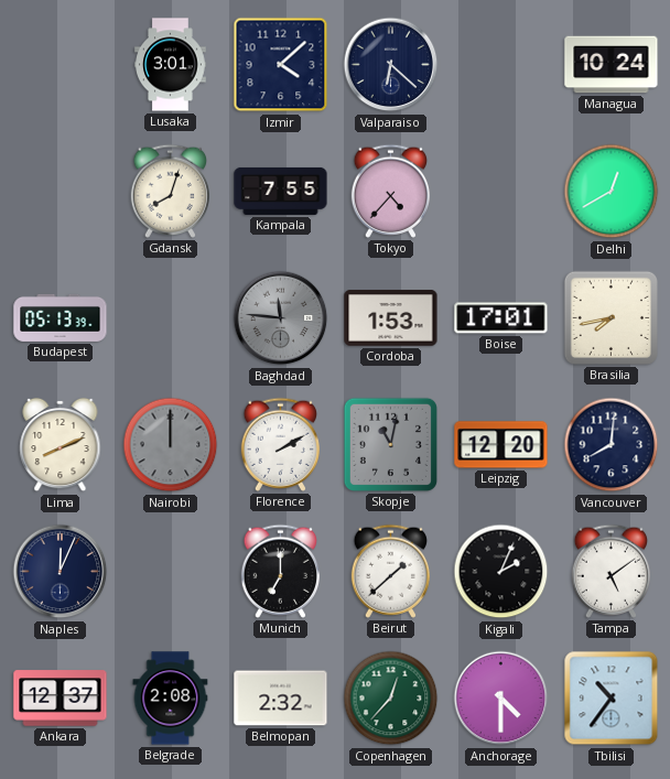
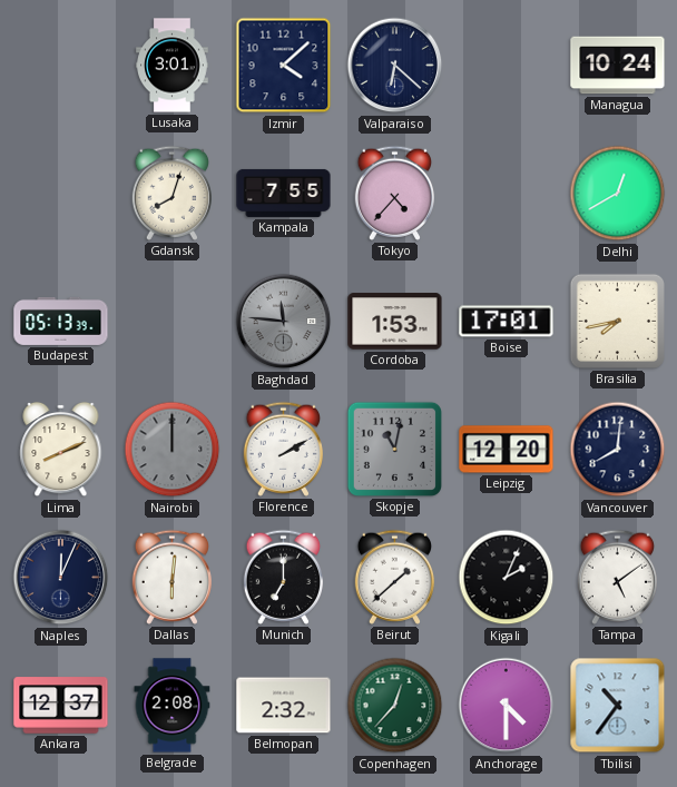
Dallas: none -> 6:01 (171, 577)
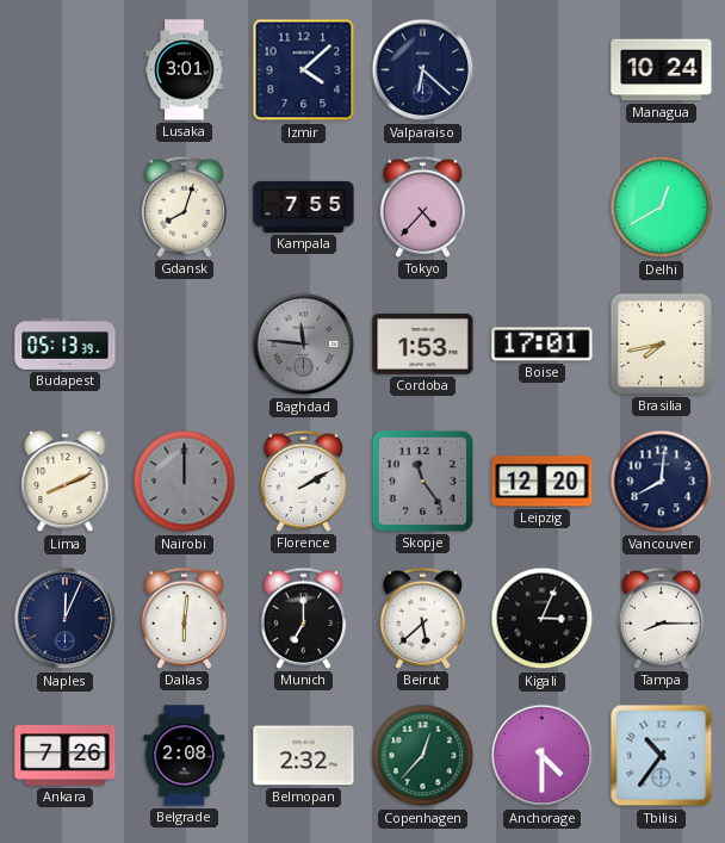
Skopje: 11:02 -> 11:24 (422, 481)
Beirut: 1:38 -> 5:38 (422, 618)
Kigali: 2:04 -> 3:04 (543, 619)
Tampa: 5:09 -> 8:15 (661, 618)
Ankara: 12:37 -> 7:26 (66, 756)
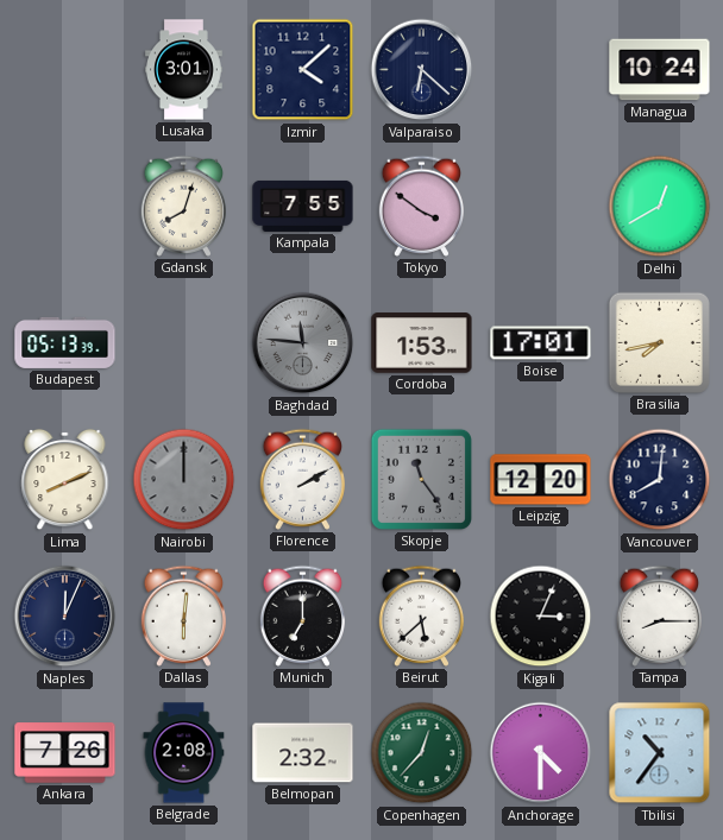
Tokyo: 4:37 -> 3:51 (421, 206)
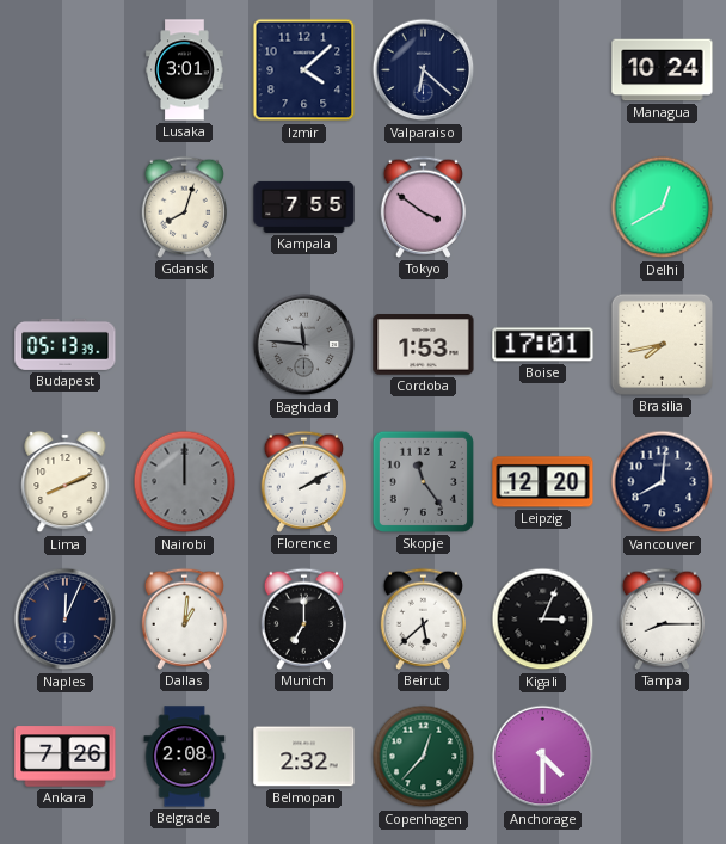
Dallas: 6:01 -> 1:01 (184, 618)
Tbilisi: 10:36 -> none (660, 753)
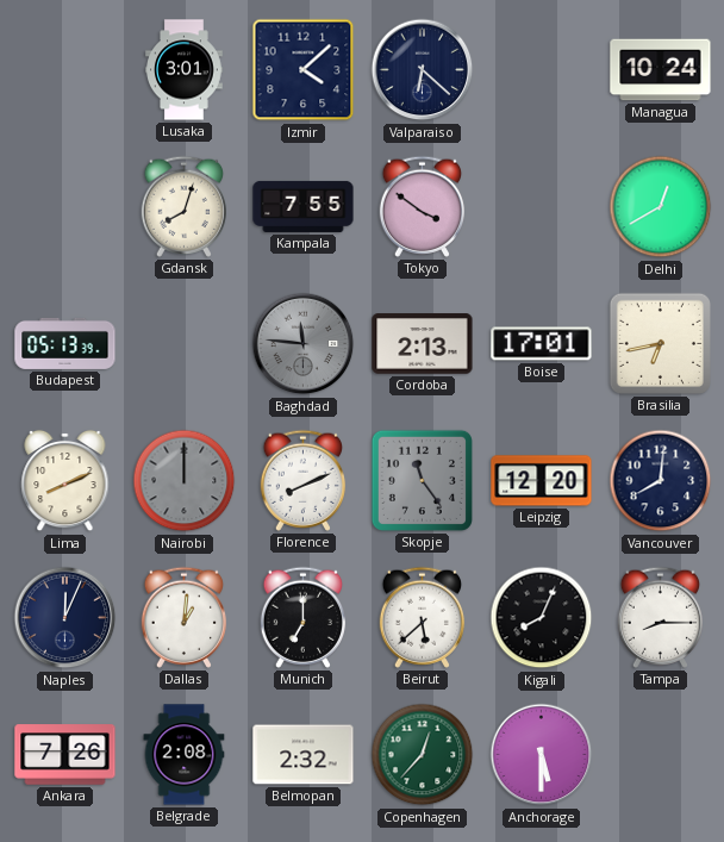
Cordoba: 1:53 -> 2:13 (423, 344)
Brasilia: 7:43 -> 6:43 (660, 343)
Florence: 2:10 -> 8:11 (302, 480)
Kigali: 3:04 -> 8:04 (542, 618)
Anchorage: 4:30 -> 5:30 (542, 755)
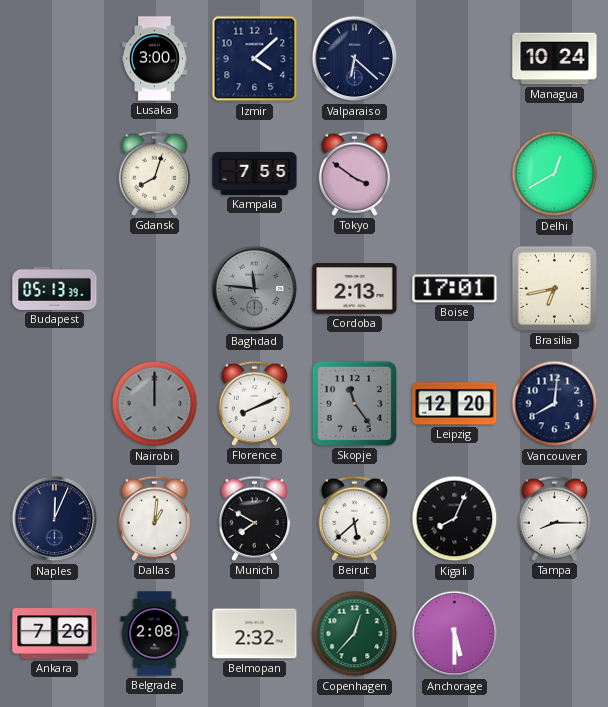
Lusaka: 3:01 -> 3:00 (155, 59)
Lima: 8:11 -> none (65, 481)
Munich: 7:00 -> 7:50 (254, 518)
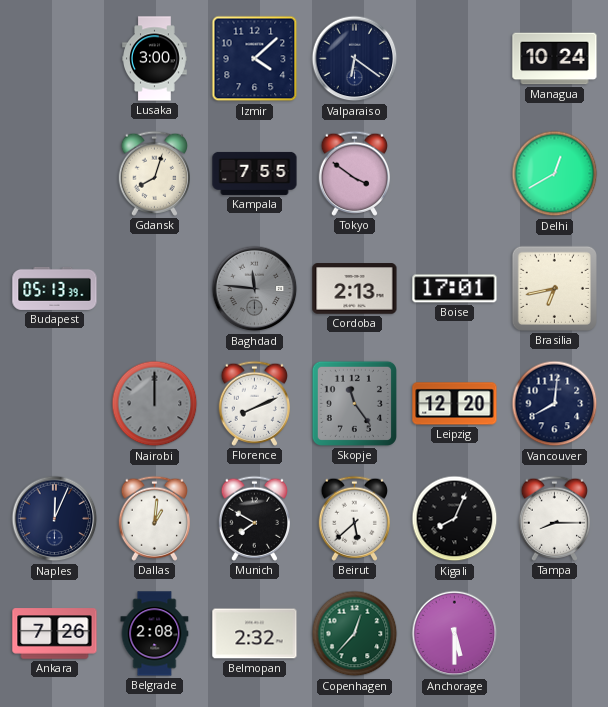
Valparaiso: 6:22 -> 6:21 (355, 59)
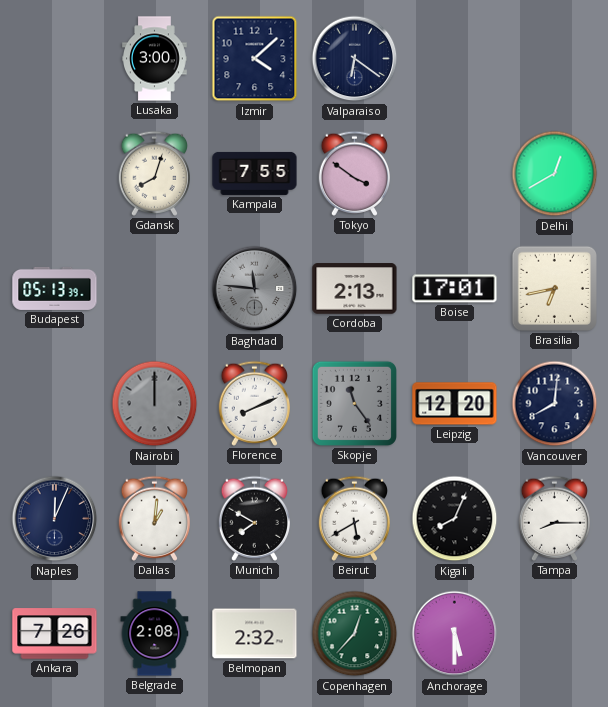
Managua: 10:24 -> none (555, 59)
Beirut: 5:38 -> 5:40 (354, 518)
